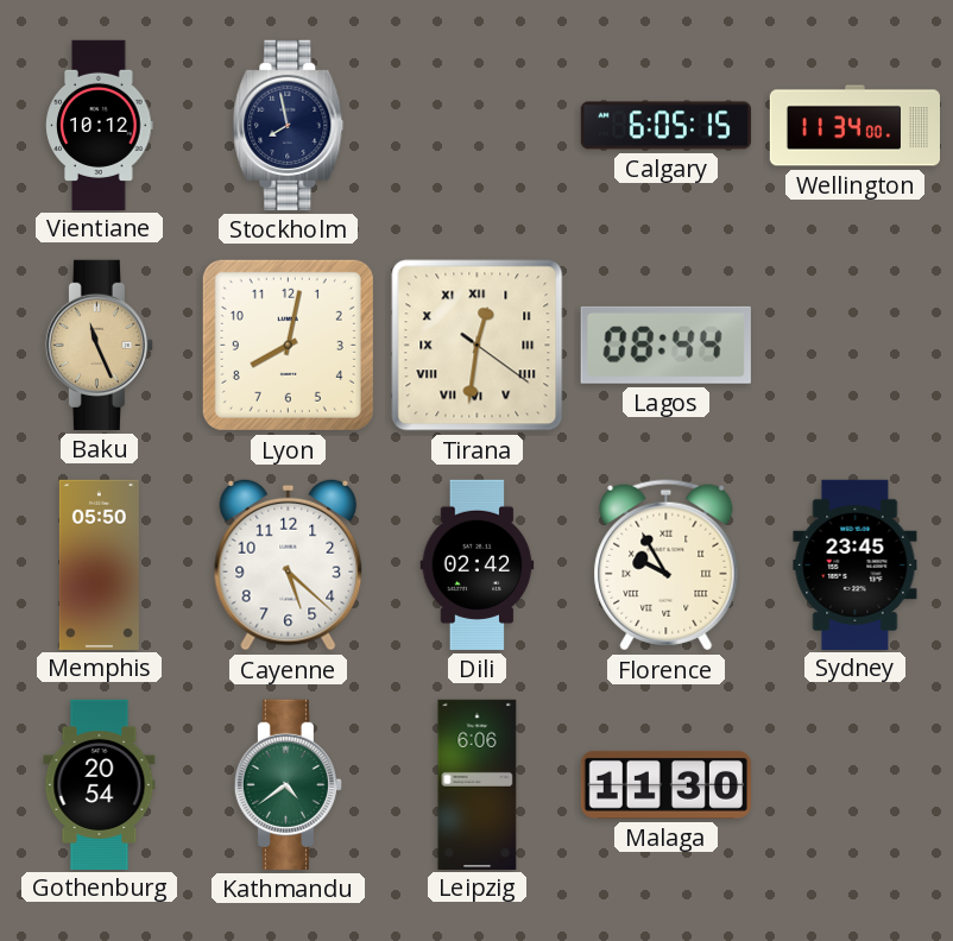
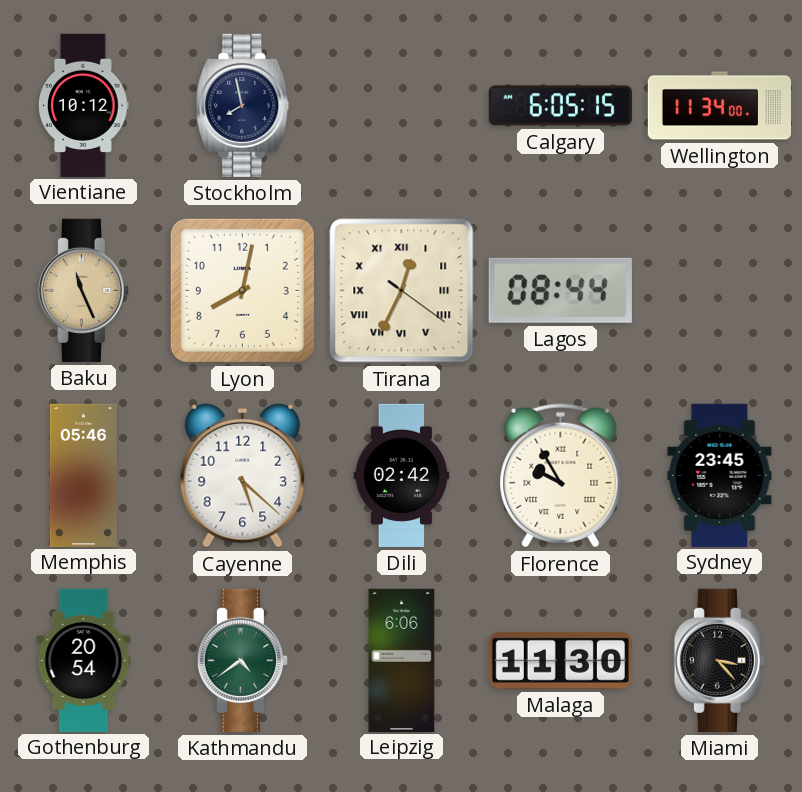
Tirana: 12:31 -> 12:34 (402, 291)
Memphis: 05:50 -> 05:46 (83, 475)
Miami: none -> 3:23 (719, 660)
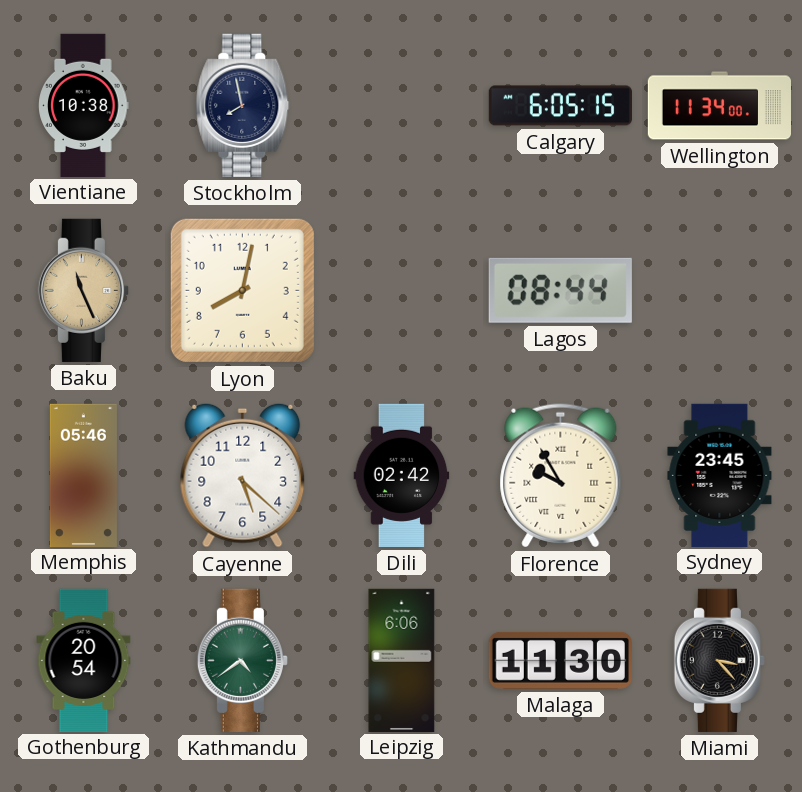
Vientiane: 10:12 -> 10:38 (84, 105)
Tirana: 12:34 -> none (402, 291)
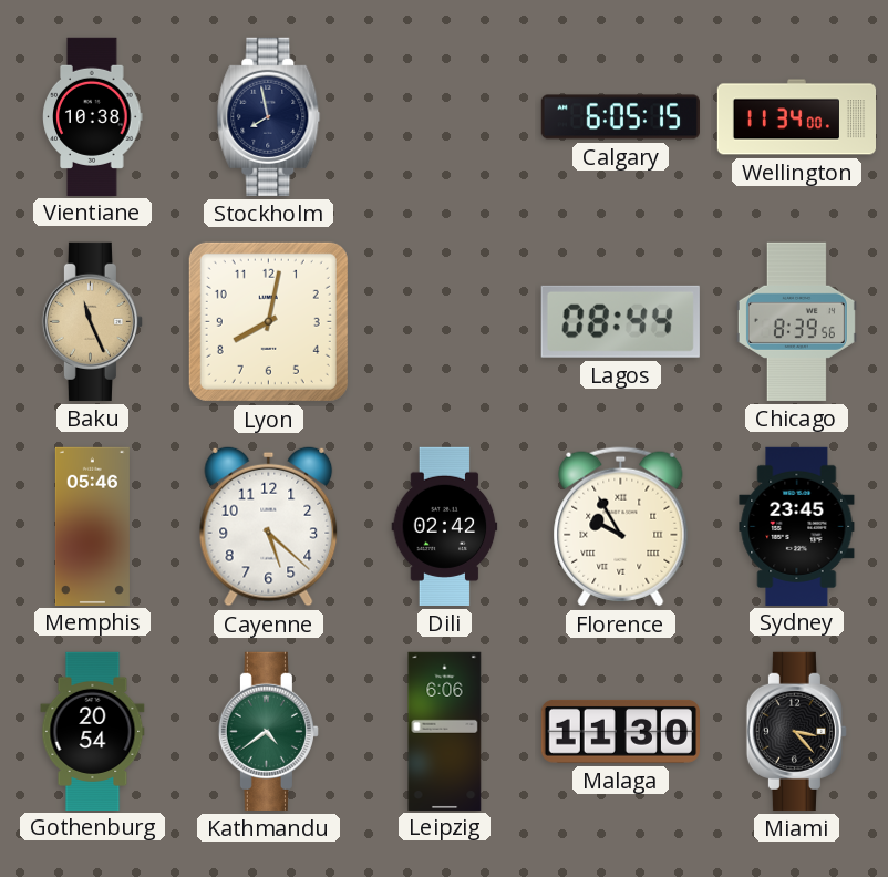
Chicago: none -> 8:39 (796, 321)
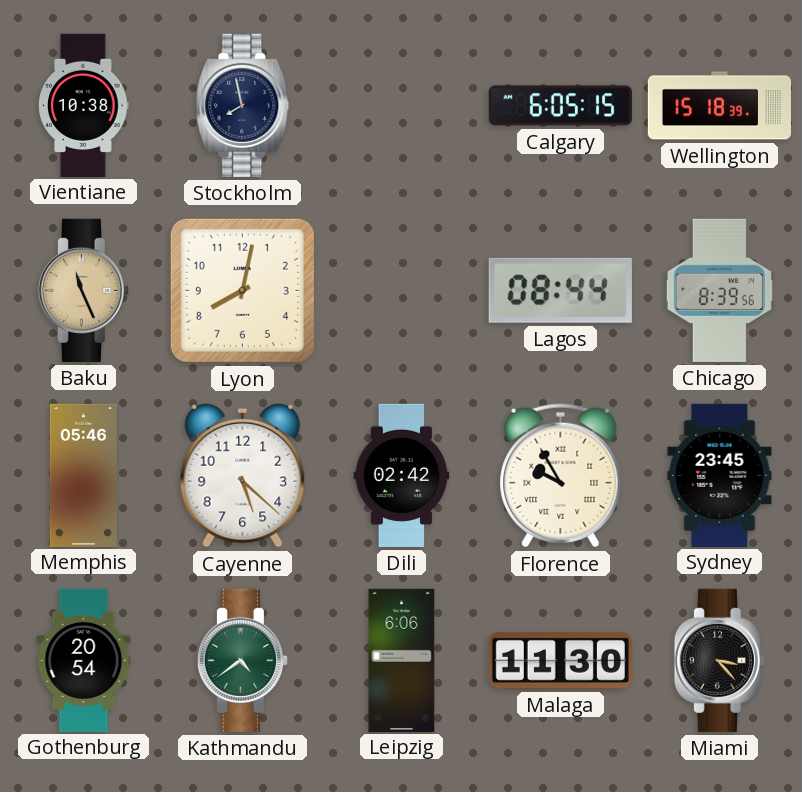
Wellington: 11:34 -> 15:18 (719, 106)
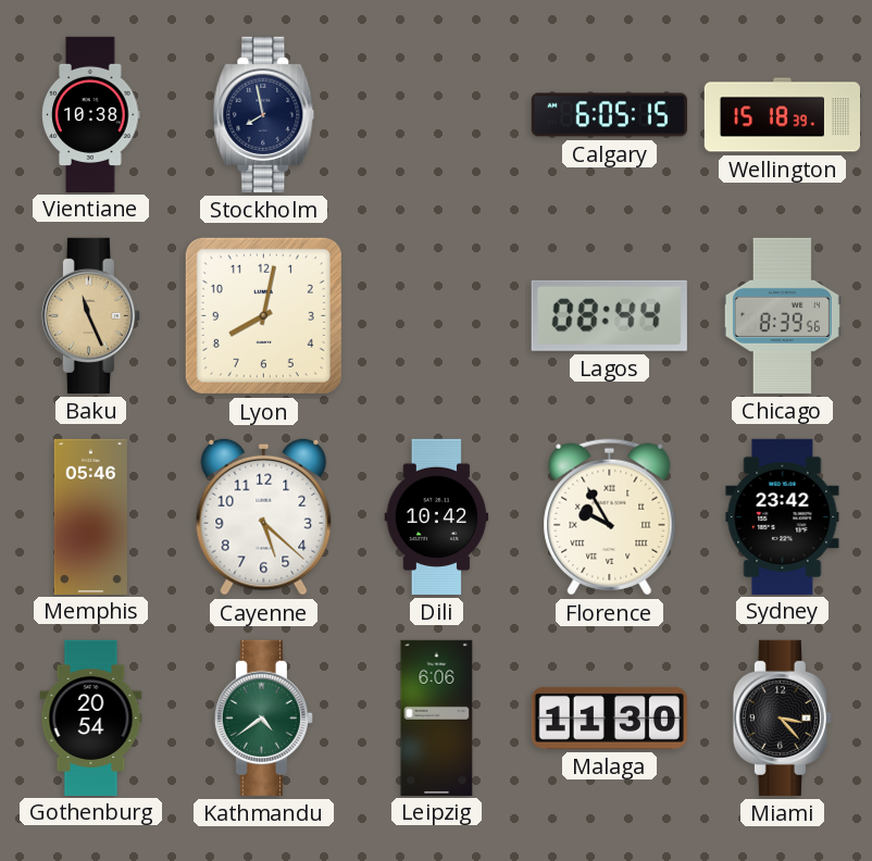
Dili: 02:42 -> 10:42 (437, 516)
Sydney: 23:45 -> 23:42 (783, 516)
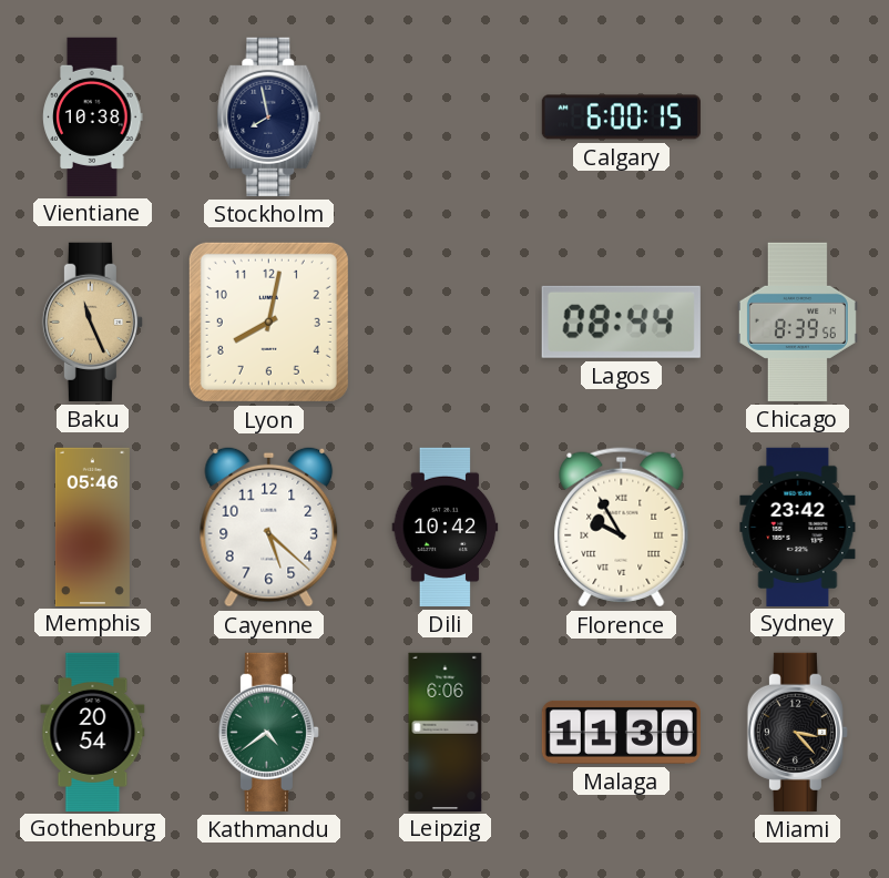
Calgary: 6:05 -> 6:00 (621, 118)
Wellington: 15:18 -> none (782, 115)
